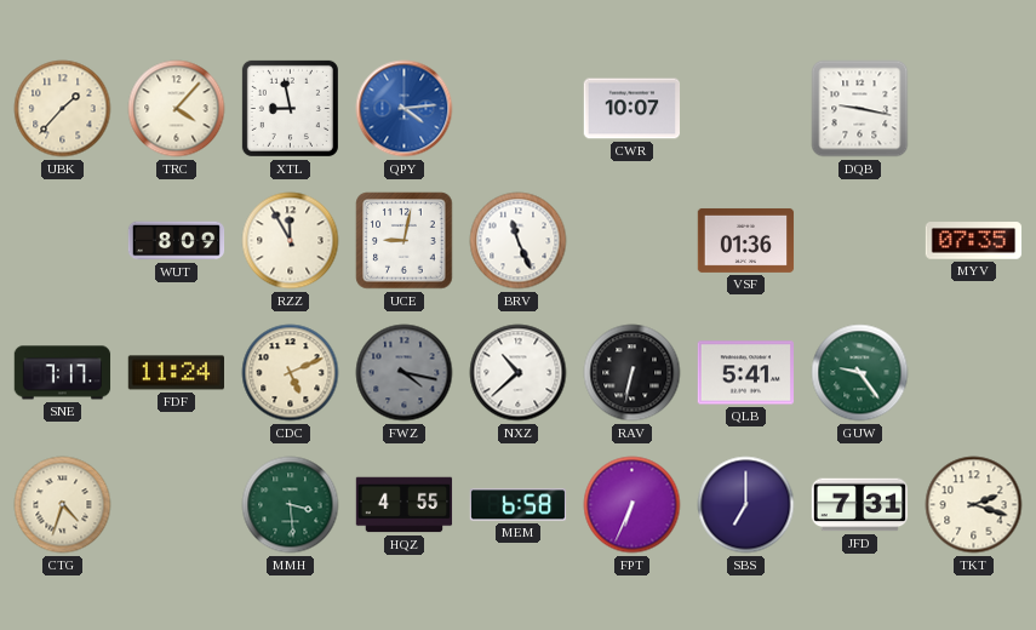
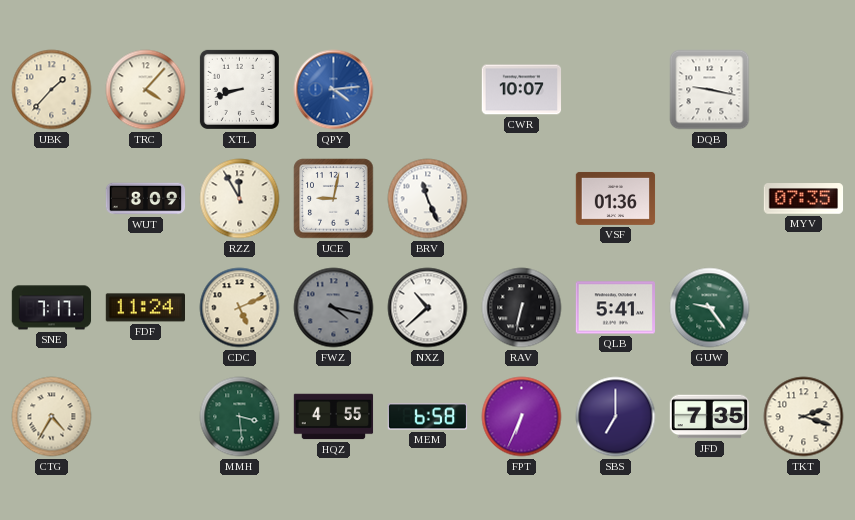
XTL: 8:58 -> 8:42 (239, 89)
CTG: 4:33 -> 4:35 (52, 417)
JFD: 7:31 -> 7:35 (710, 417)
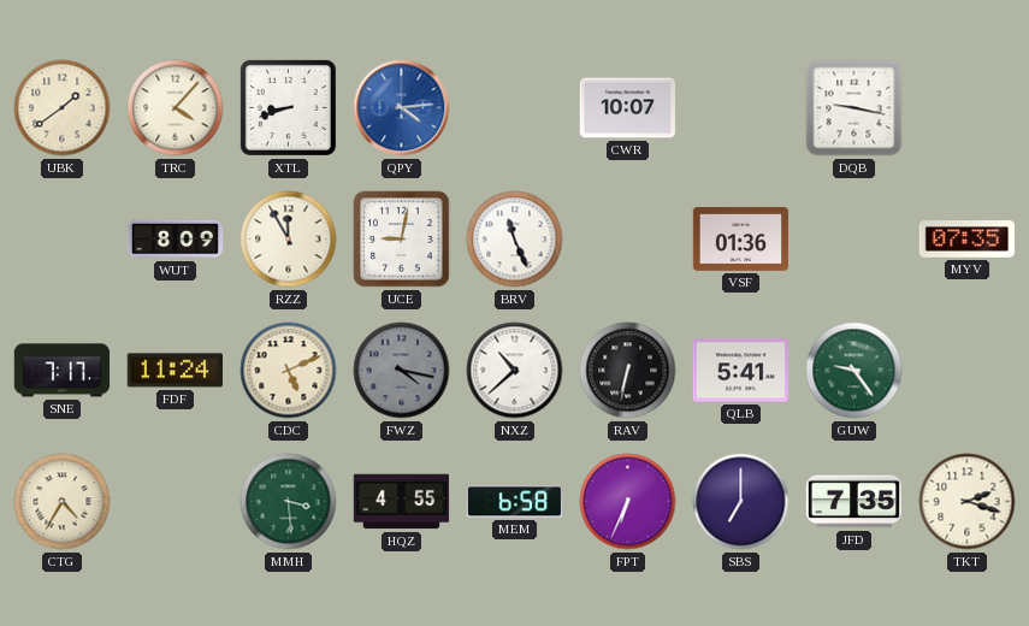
UBK: 1:37 -> 1:39 (63, 108)
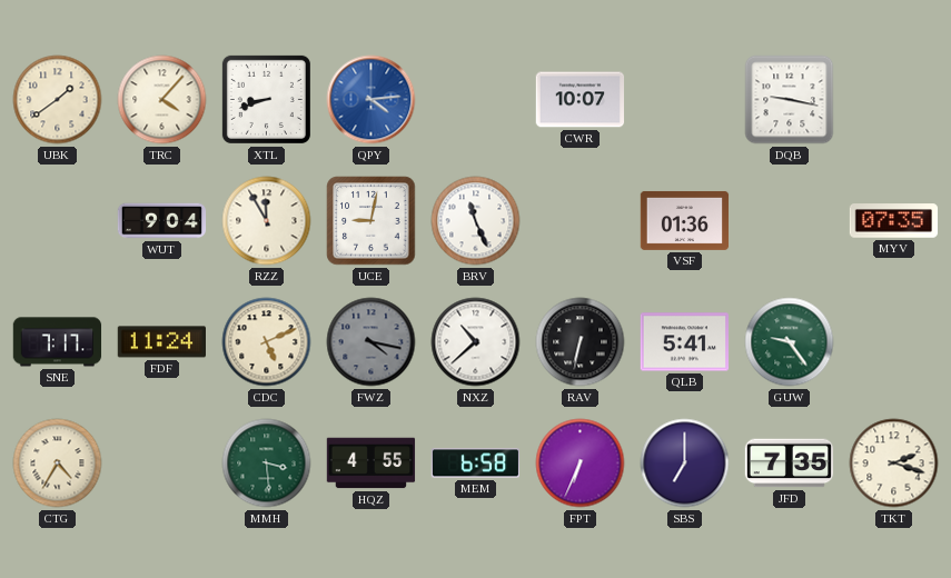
WUT: 8:09 -> 9:04 (162, 221)
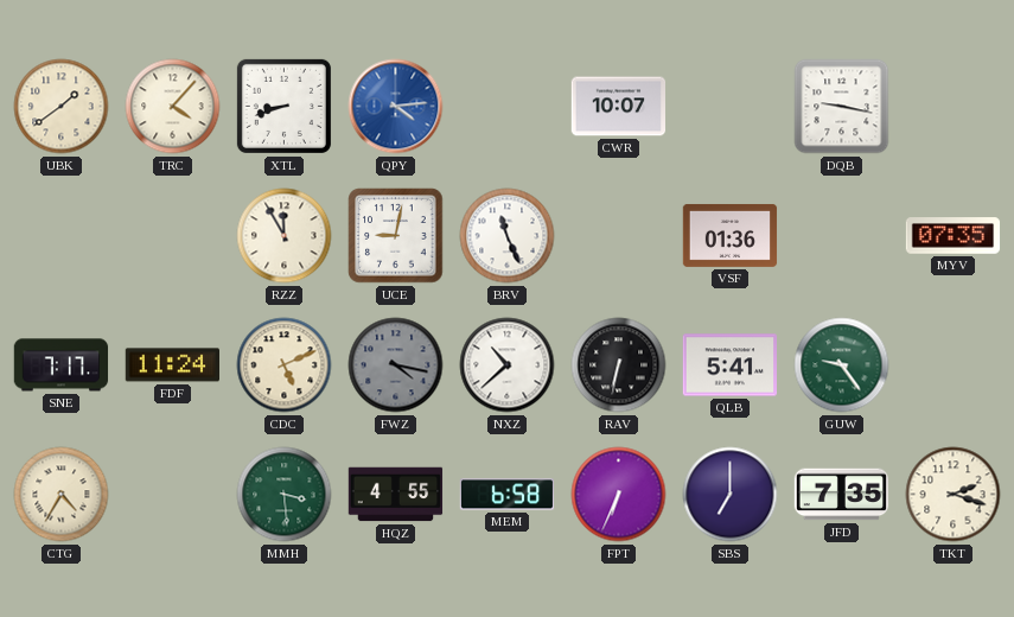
WUT: 9:04 -> none (162, 221)
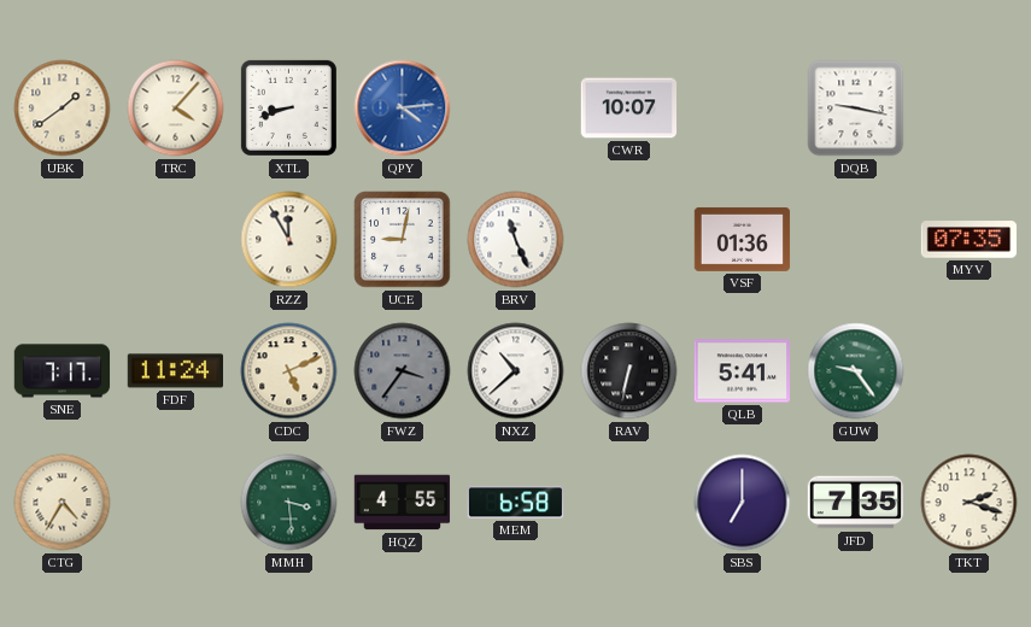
FWZ: 4:17 -> 3:36 (403, 371)
FPT: 6:34 -> none (619, 495)
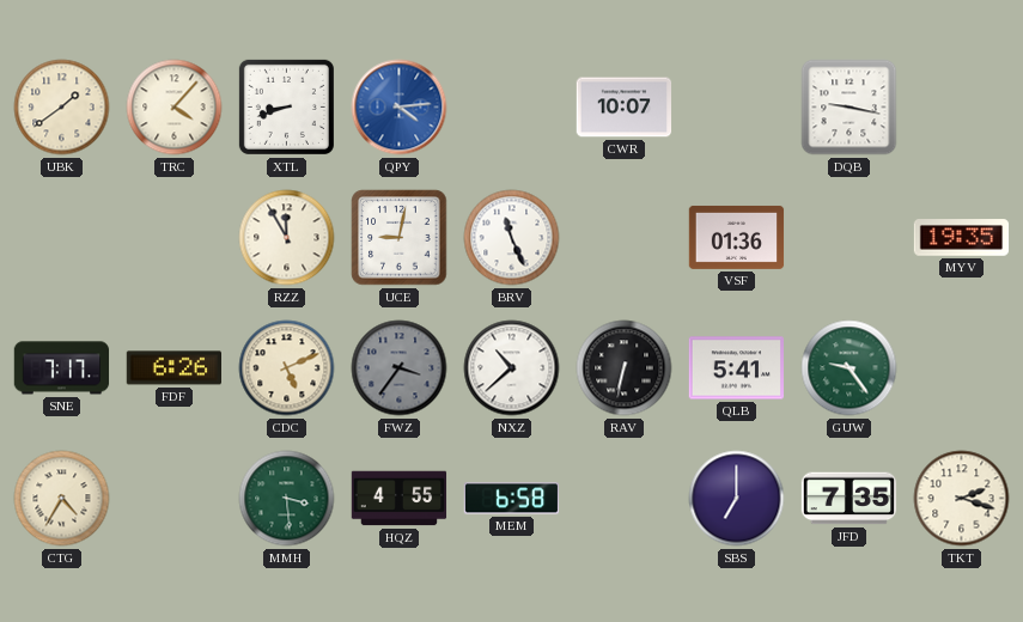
MYV: 07:35 -> 19:35 (962, 238)
FDF: 11:24 -> 6:26 (173, 368)
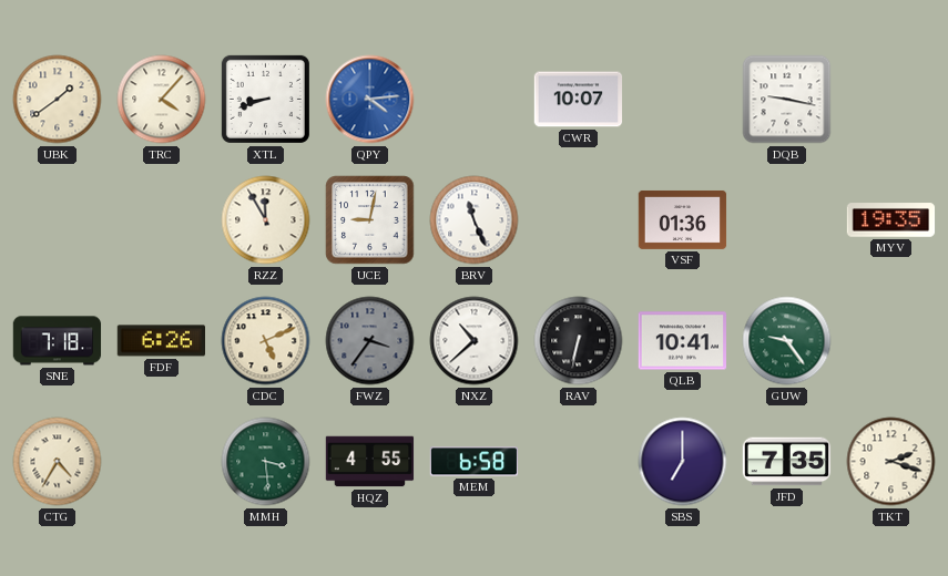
SNE: 7:17 -> 7:18 (58, 341)
QLB: 5:41 -> 10:41 (683, 341)
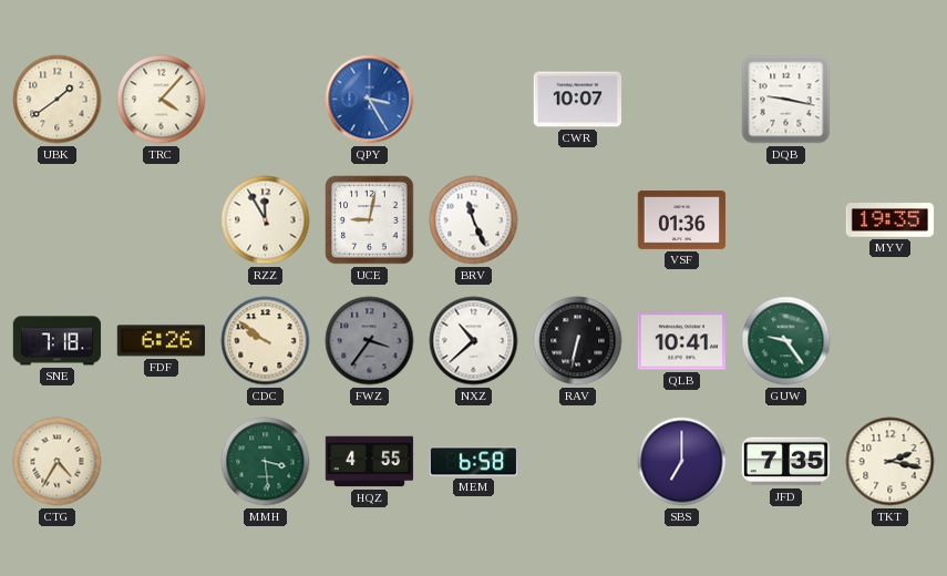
XTL: 8:42 -> none (265, 99)
QPY: 4:14 -> 3:25 (370, 100)
CDC: 5:11 -> 9:51 (266, 341)
TKT: 2:18 -> 2:17 (891, 462)
